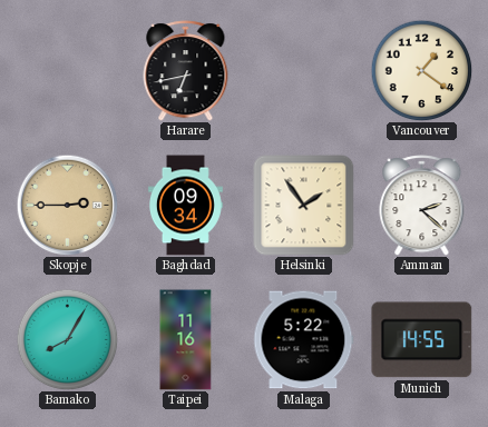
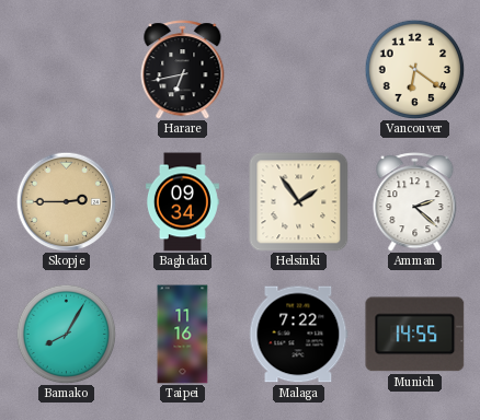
Vancouver: 1:21 -> 6:21 (414, 69)
Malaga: 5:22 -> 7:22 (298, 335)
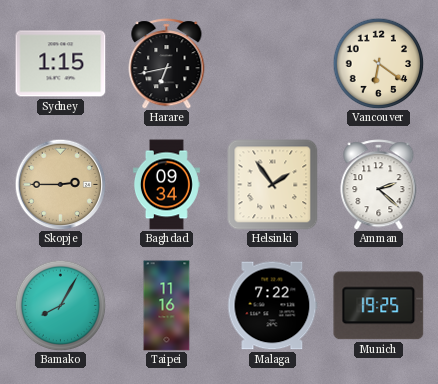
Sydney: none -> 1:15 (61, 64)
Munich: 14:55 -> 19:25 (379, 306)
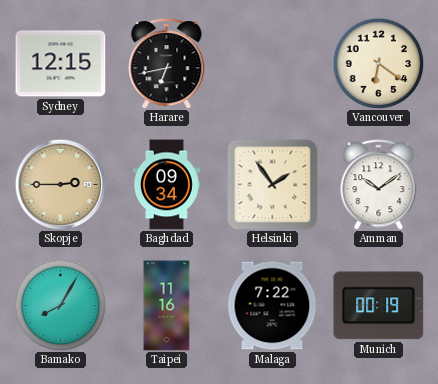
Sydney: 1:15 -> 12:15 (61, 64)
Amman: 2:22 -> 10:09 (379, 185)
Munich: 19:25 -> 00:19 (379, 306)
